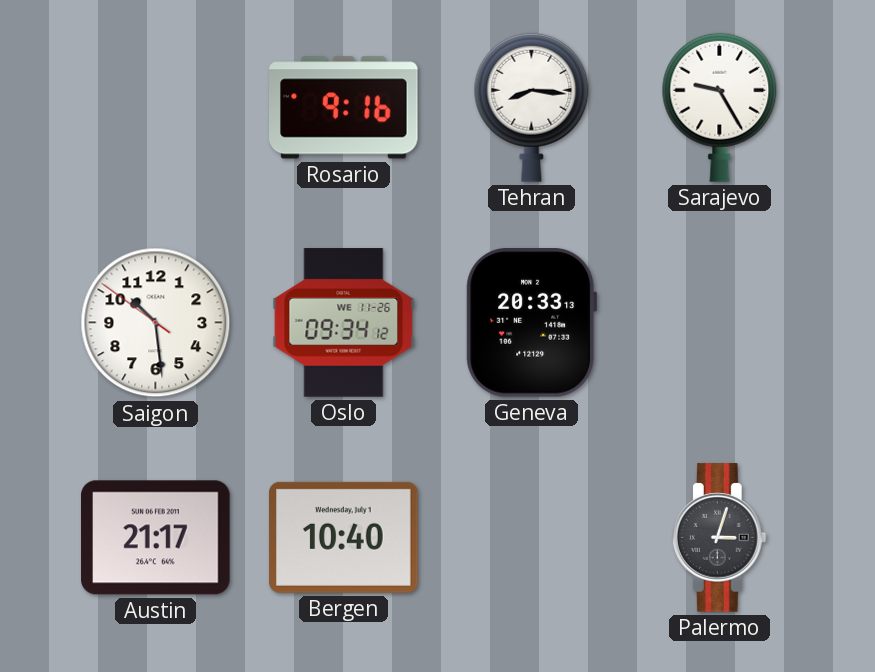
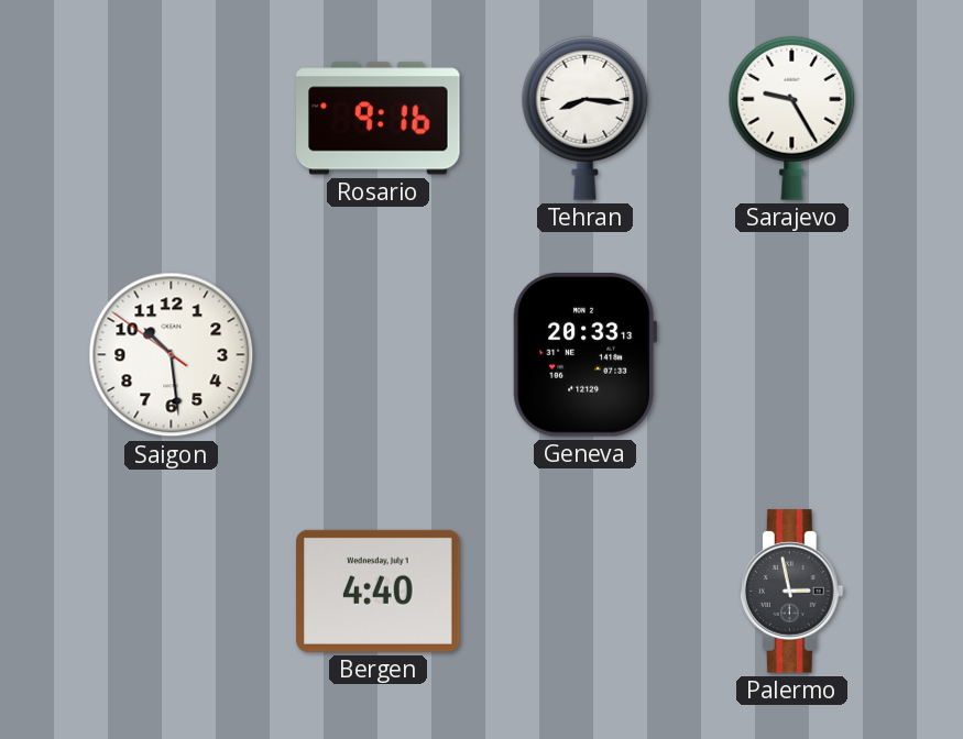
Oslo: 09:34 -> none (344, 323)
Austin: 21:17 -> none (156, 538)
Bergen: 10:40 -> 4:40 (379, 591)
Palermo: 3:03 -> 2:58 (791, 592)
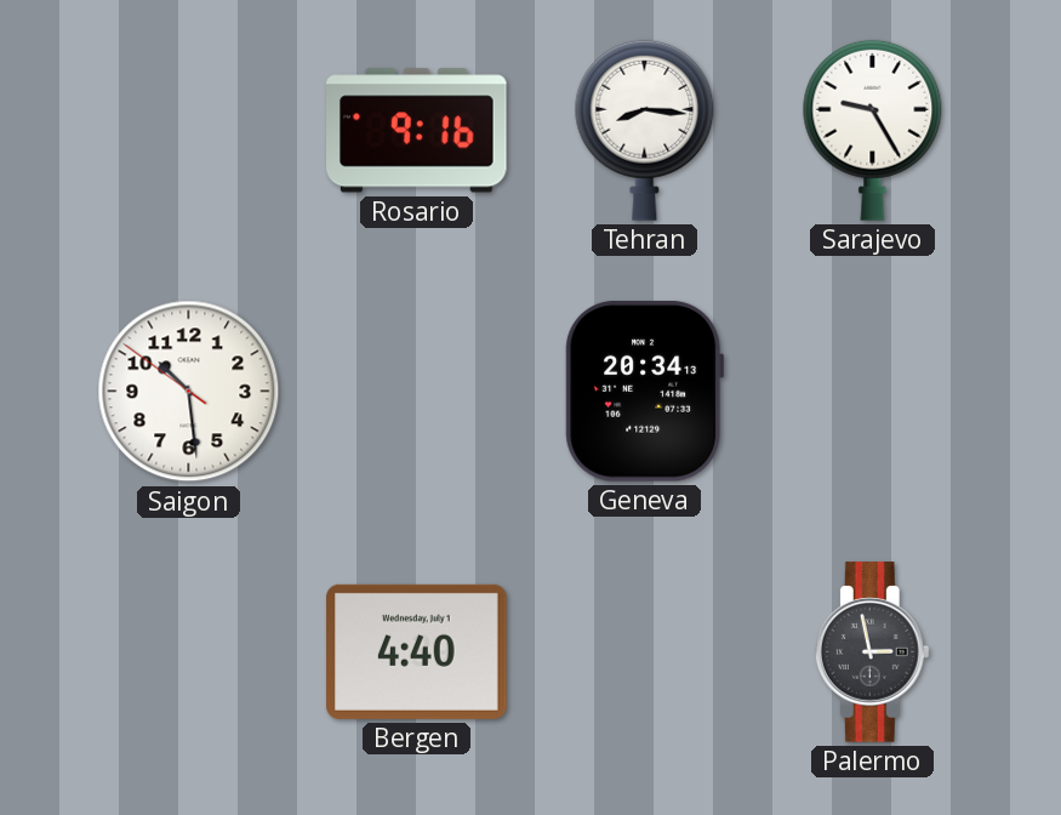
Geneva: 20:33 -> 20:34 (645, 392)
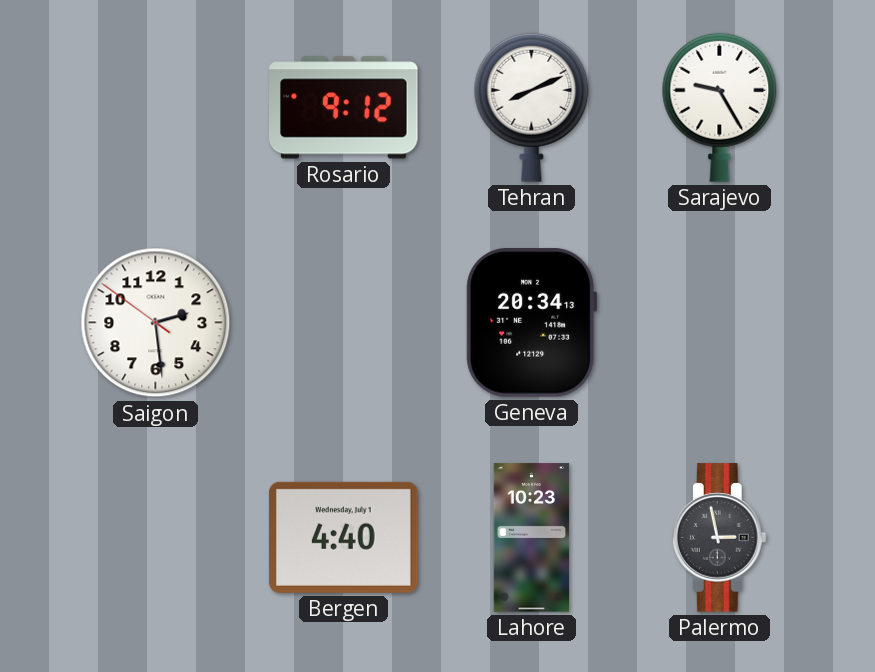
Rosario: 9:16 -> 9:12 (344, 108)
Tehran: 8:16 -> 8:11 (532, 107)
Saigon: 10:28 -> 2:28 (156, 323)
Lahore: none -> 10:23 (532, 538)
